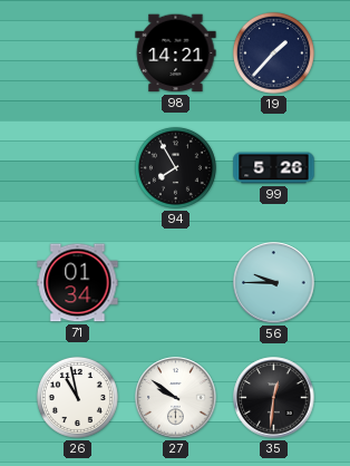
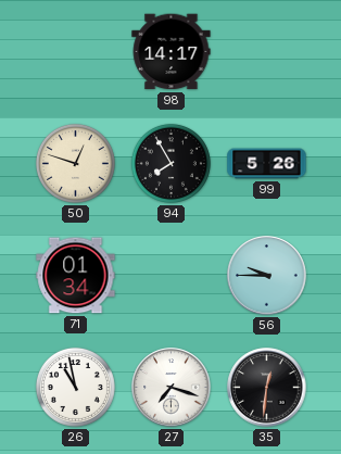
98: 14:21 -> 14:17 (172, 52)
19: 1:37 -> none (273, 52)
50: none -> 12:48 (75, 163)
27: 9:51 -> 7:18 (172, 388)
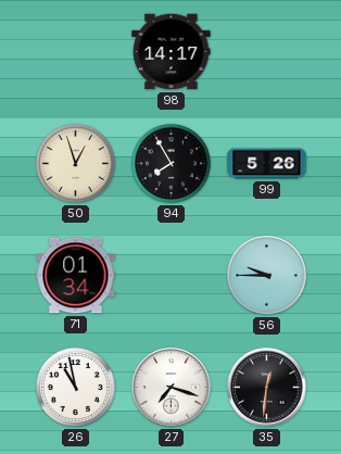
50: 12:48 -> 12:57 (75, 163)
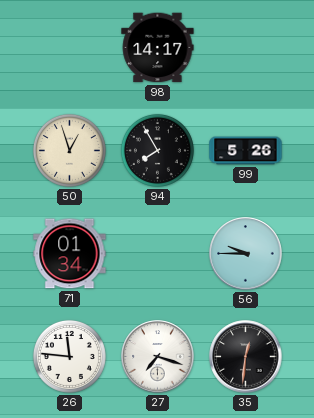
26: 10:58 -> 11:46 (69, 356)
